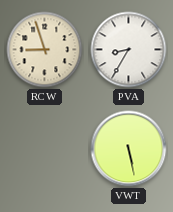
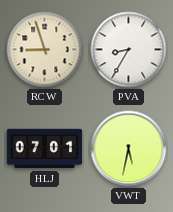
HLJ: none -> 07:01 (45, 149)
VWT: 5:28 -> 5:32 (129, 149)
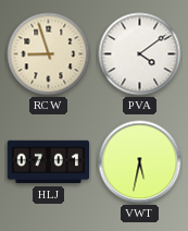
PVA: 8:35 -> 4:09 (140, 54)
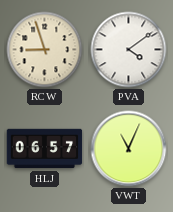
HLJ: 07:01 -> 06:57 (45, 149)
VWT: 5:32 -> 11:04 (129, 149)
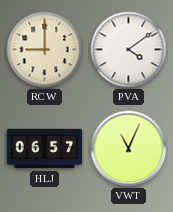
RCW: 8:57 -> 9:00 (45, 50)
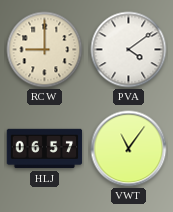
VWT: 11:04 -> 11:06 (129, 149)
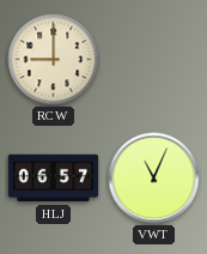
PVA: 4:09 -> none (129, 50)
VWT: 11:06 -> 11:04 (154, 179)
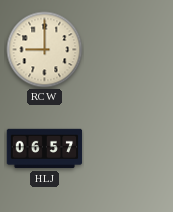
VWT: 11:04 -> none (154, 179)
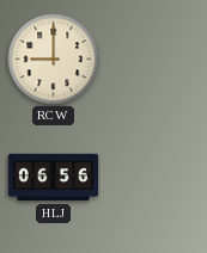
HLJ: 06:57 -> 06:56 (54, 178)
